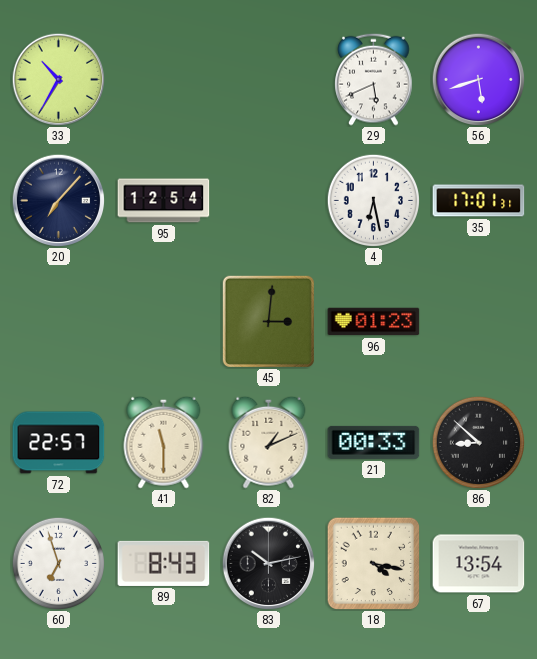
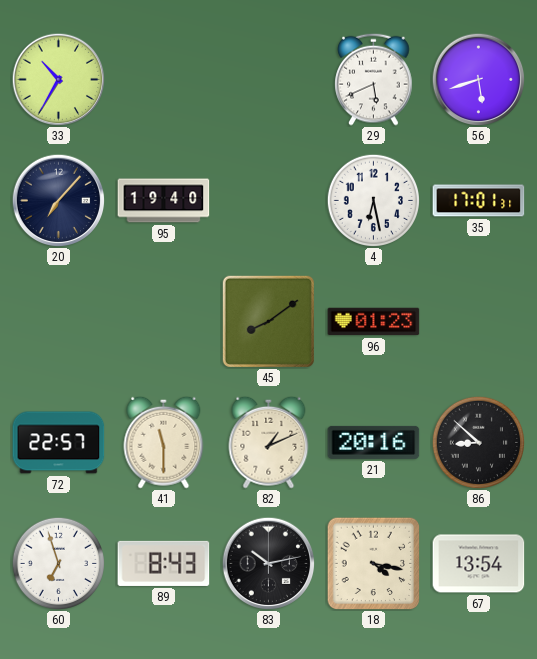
95: 12:54 -> 19:40 (164, 201)
45: 3:01 -> 8:09 (268, 321)
21: 00:33 -> 20:16 (374, 442)
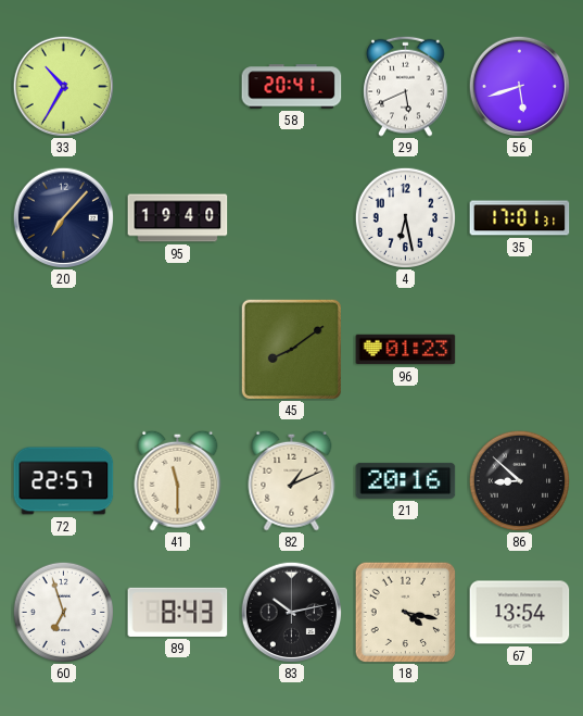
58: none -> 20:41 (292, 87)
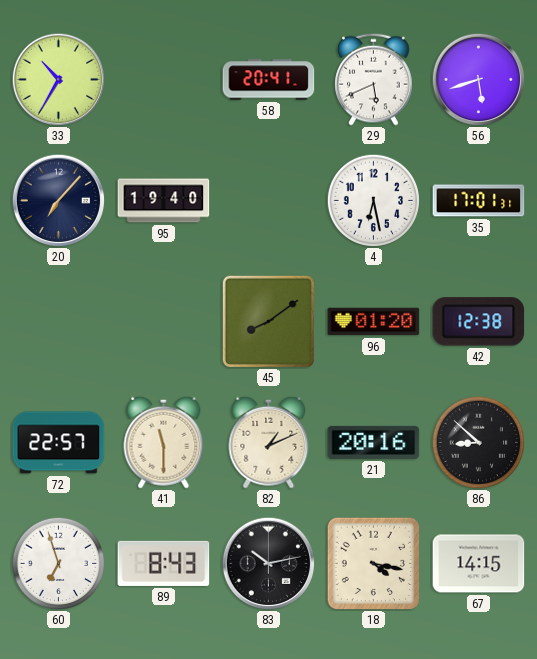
96: 01:23 -> 01:20 (374, 322)
42: none -> 12:38 (479, 322)
67: 13:54 -> 14:15 (479, 564)
